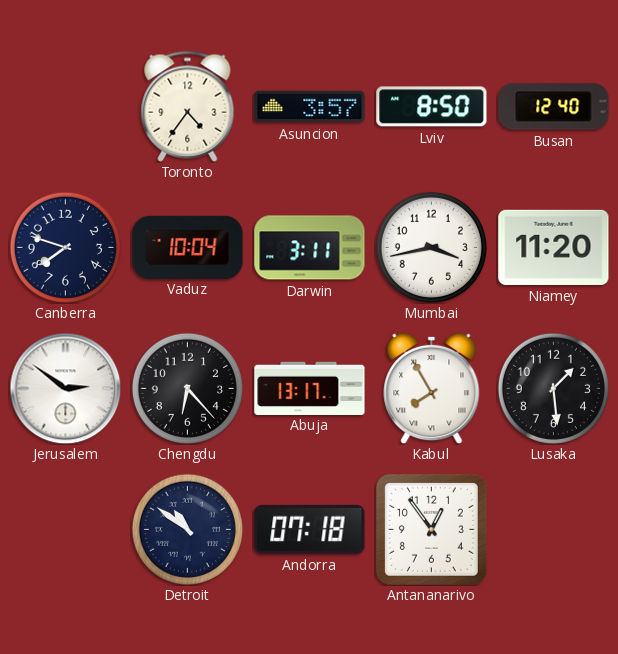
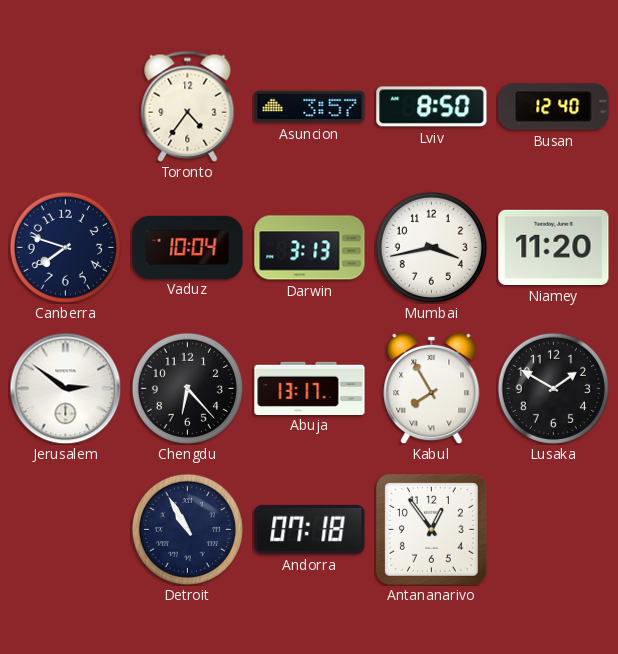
Darwin: 3:11 -> 3:13 (310, 248)
Lusaka: 1:29 -> 1:50 (553, 388)
Detroit: 10:51 -> 10:55 (187, 529)
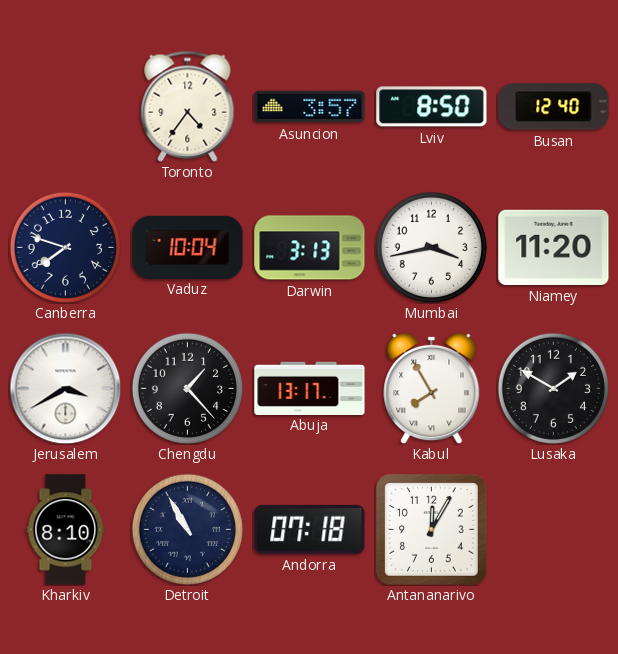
Jerusalem: 2:51 -> 3:40 (65, 388)
Chengdu: 6:23 -> 1:23 (187, 388)
Kharkiv: none -> 8:10 (66, 530)
Antananarivo: 12:54 -> 12:05 (431, 529)
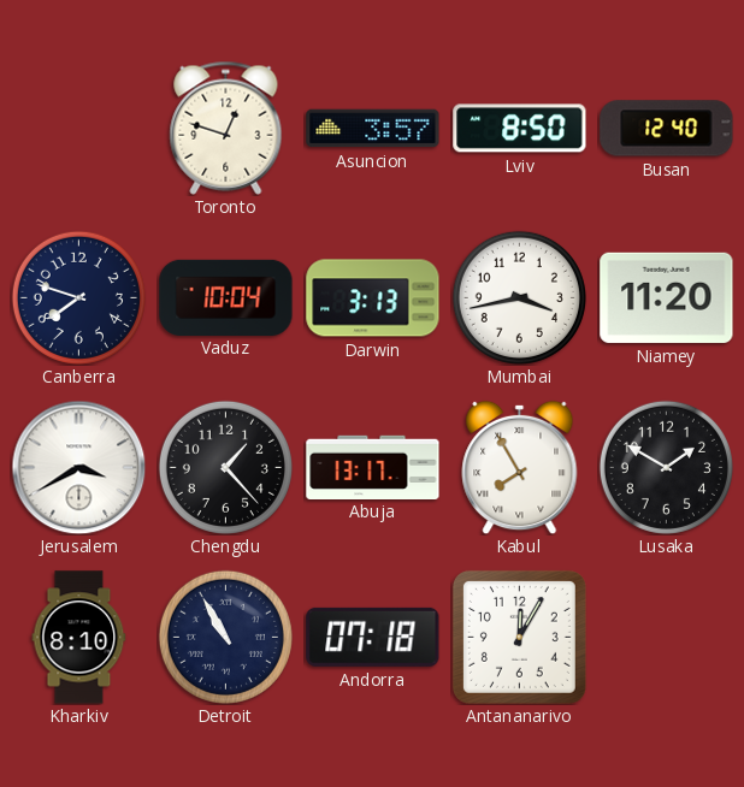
Toronto: 4:36 -> 12:48 (226, 128)
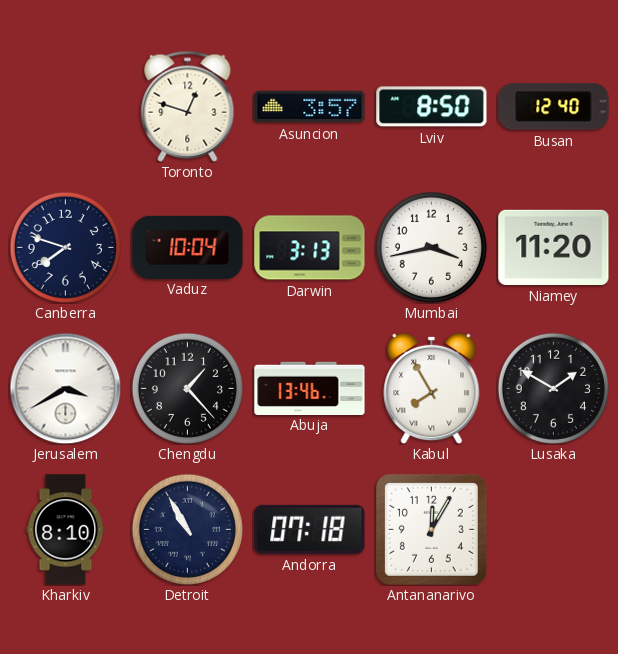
Abuja: 13:17 -> 13:46 (310, 388)
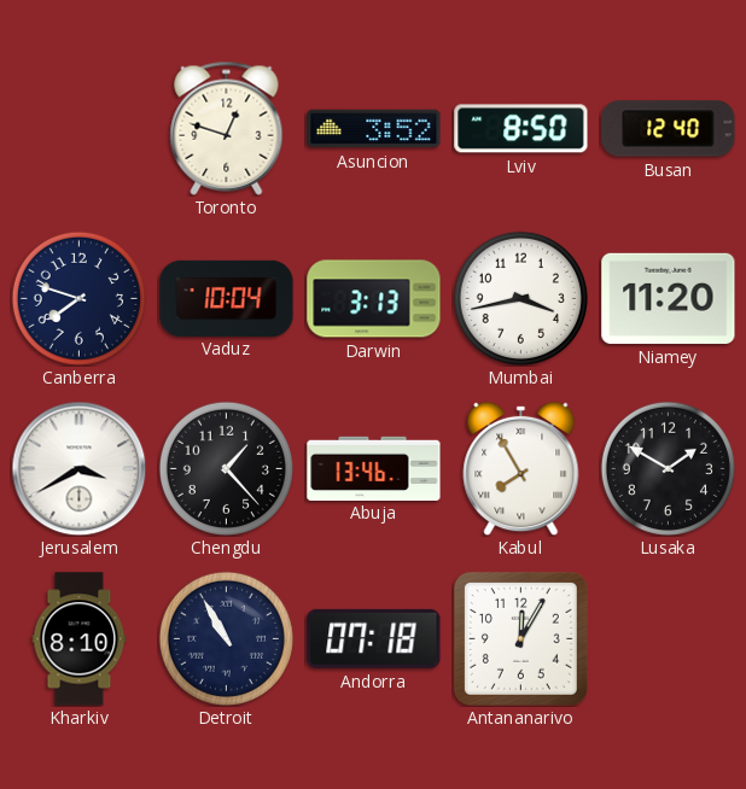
Asuncion: 3:57 -> 3:52 (374, 129)
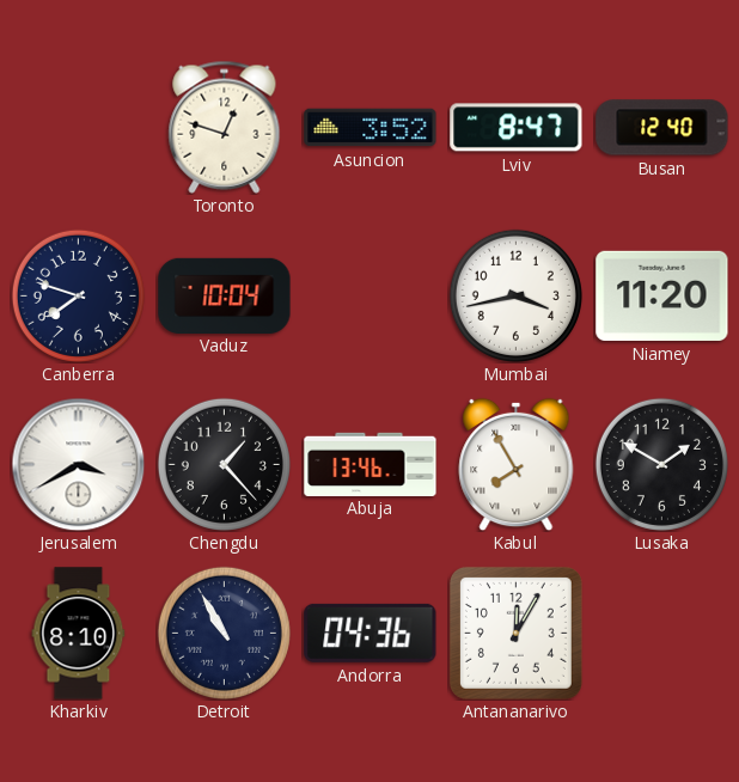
Lviv: 8:50 -> 8:47 (517, 128)
Darwin: 3:13 -> none (374, 299)
Andorra: 07:18 -> 04:36 (371, 633)
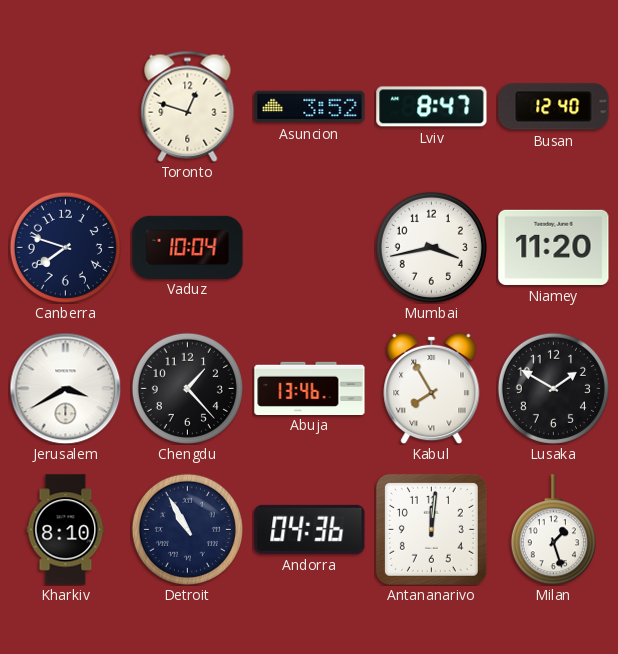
Antananarivo: 12:05 -> 12:01 (431, 529)
Milan: none -> 1:27 (553, 530)
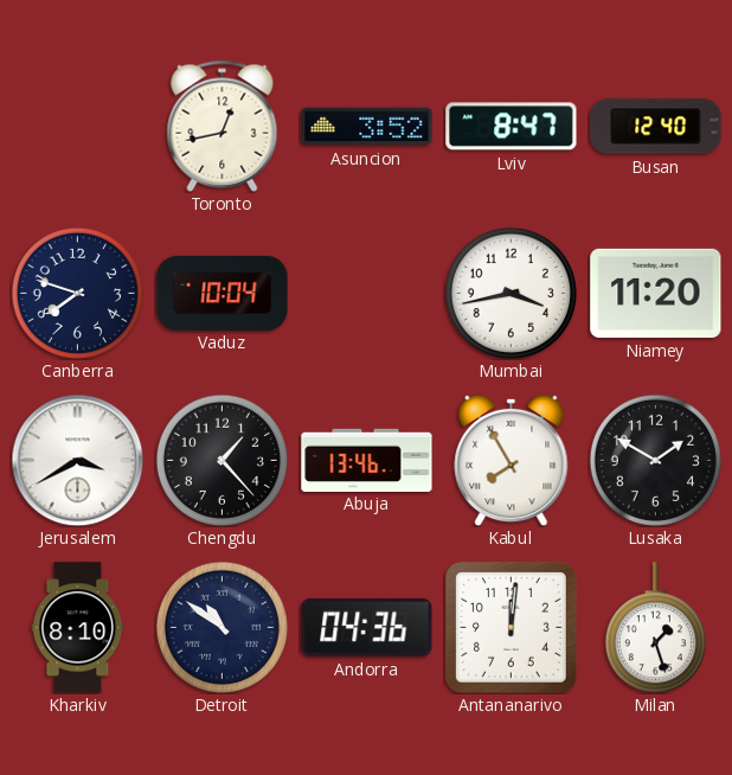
Toronto: 12:48 -> 12:43 (223, 126)
Detroit: 10:55 -> 10:51 (221, 627)
